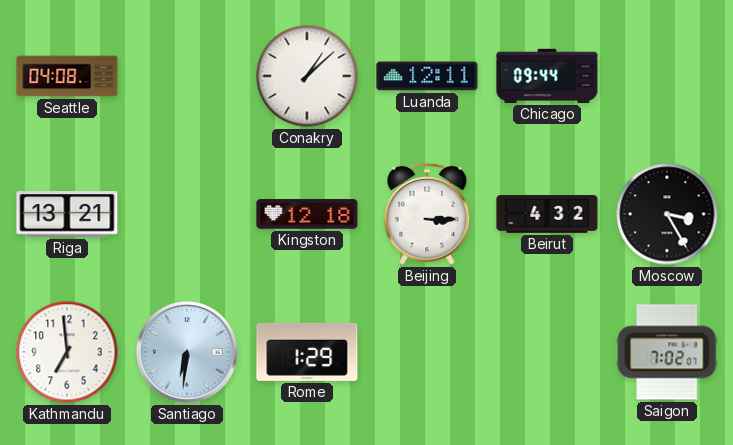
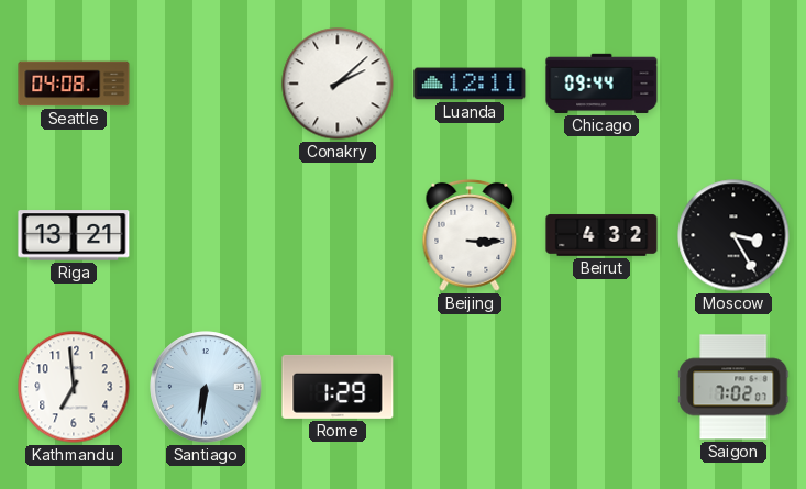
Conakry: 1:08 -> 2:08 (338, 84)
Kingston: 12:18 -> none (307, 214)
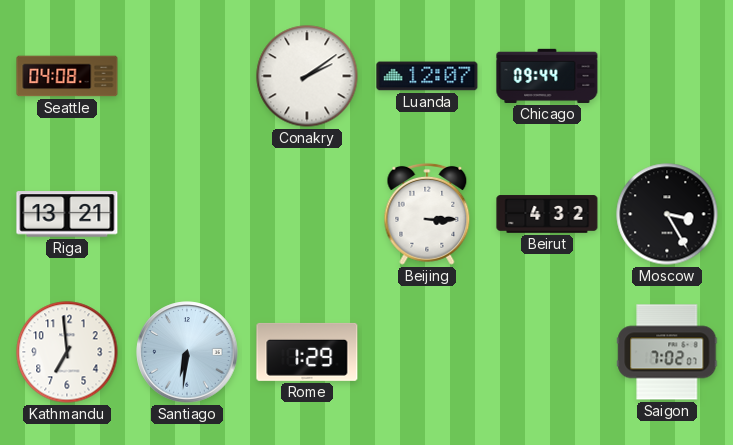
Conakry: 2:08 -> 2:09 (307, 76)
Luanda: 12:11 -> 12:07 (427, 76)
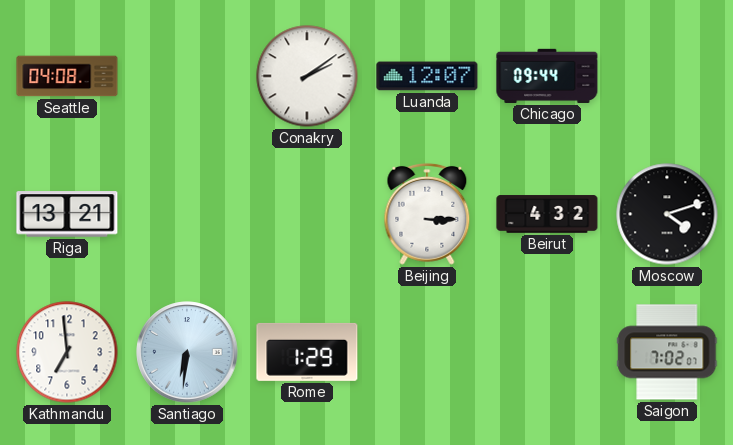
Moscow: 3:25 -> 4:12 (667, 214)
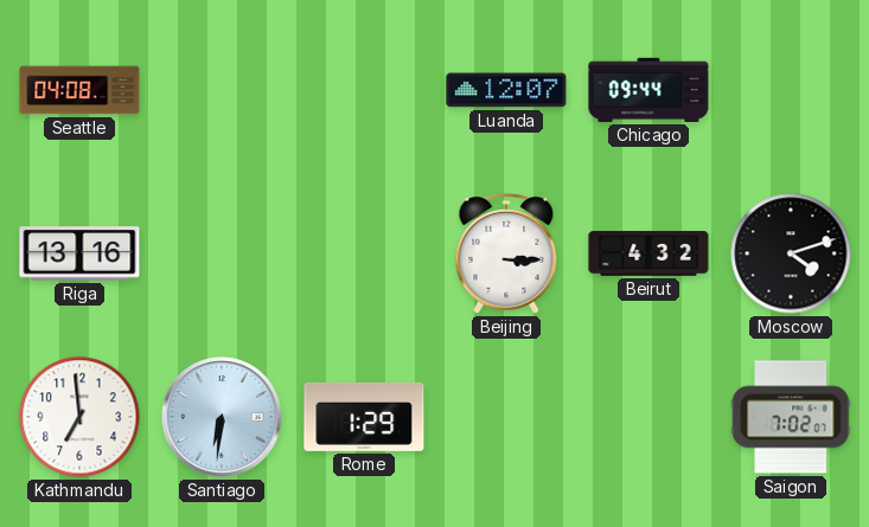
Conakry: 2:09 -> none (307, 76)
Riga: 13:21 -> 13:16 (79, 253)
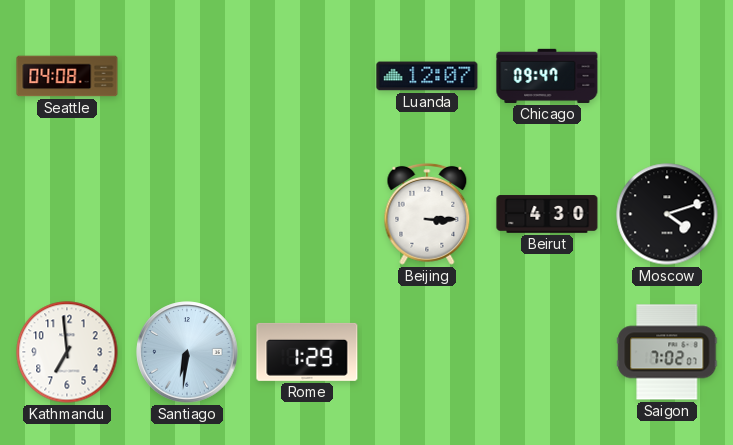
Chicago: 09:44 -> 09:47 (547, 76)
Riga: 13:16 -> none (79, 253)
Beirut: 4:32 -> 4:30 (547, 214)
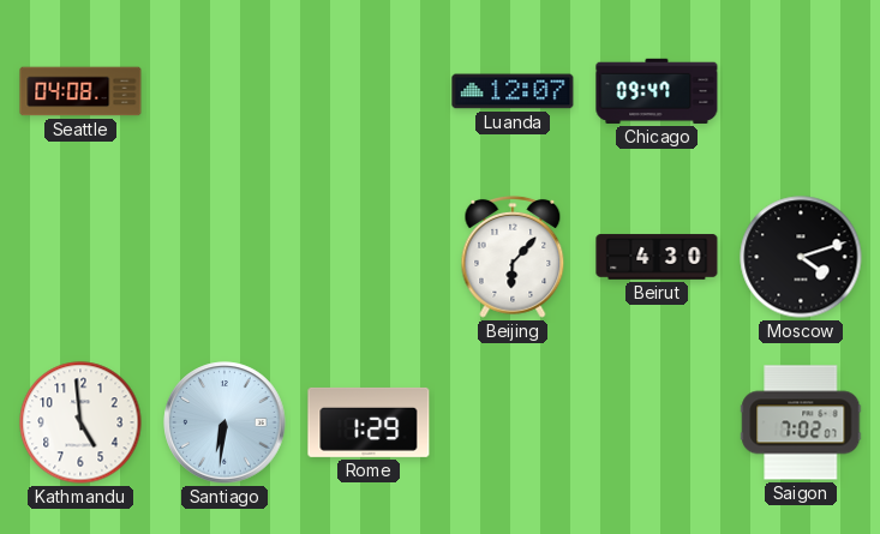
Beijing: 3:15 -> 6:07 (513, 257)
Kathmandu: 6:59 -> 4:59 (80, 422)
